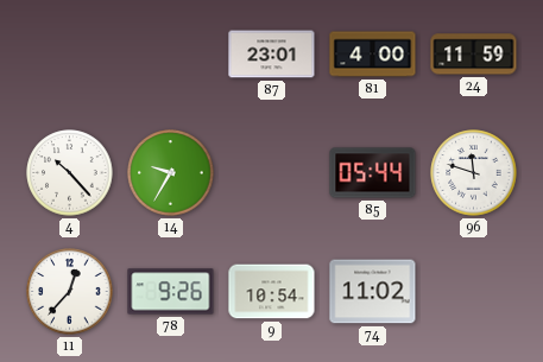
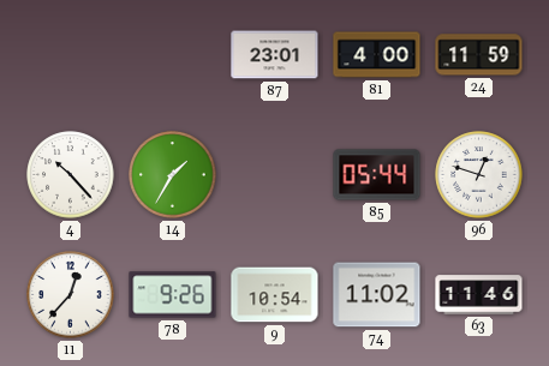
14: 9:35 -> 1:35 (173, 175)
96: 11:48 -> 12:48 (479, 175)
63: none -> 11:46 (479, 295)
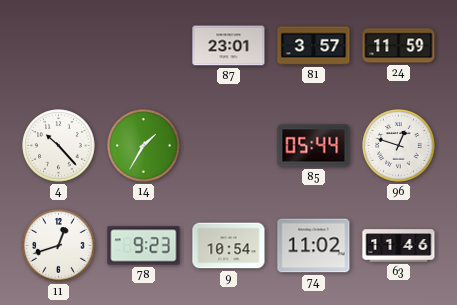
81: 4:00 -> 3:57 (314, 46)
11: 12:37 -> 12:42 (59, 246)
78: 9:26 -> 9:23 (144, 246)
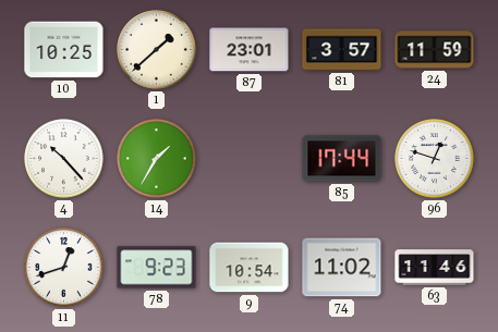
10: none -> 10:25 (64, 50)
1: none -> 1:38 (157, 50)
85: 05:44 -> 17:44 (342, 159)
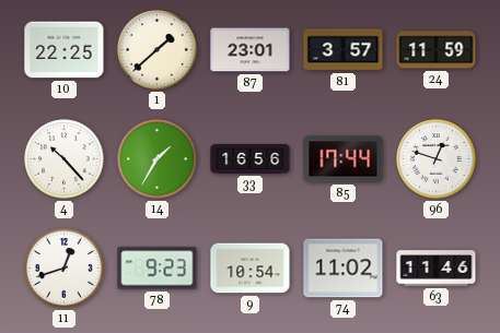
10: 10:25 -> 22:25 (65, 50)
33: none -> 16:56 (251, 158)
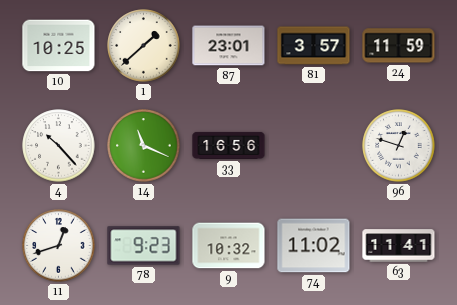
10: 22:25 -> 10:25 (59, 46)
14: 1:35 -> 11:19 (144, 146)
85: 17:44 -> none (344, 159)
9: 10:54 -> 10:32 (229, 246)
63: 11:46 -> 11:41 (399, 246)
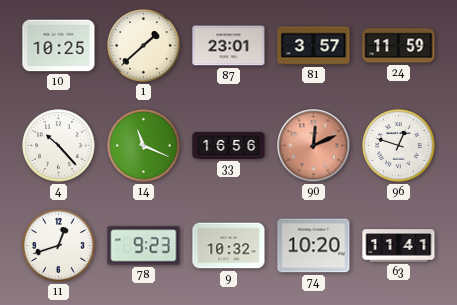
90: none -> 12:11 (314, 146)
74: 11:02 -> 10:20 (314, 246)
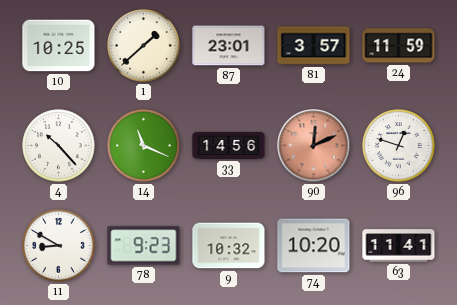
33: 16:56 -> 14:56 (229, 145)
11: 12:42 -> 8:50 (59, 246)
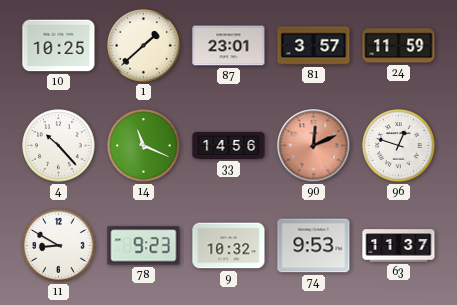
74: 10:20 -> 9:53 (314, 246)
63: 11:41 -> 11:37 (399, 246)
